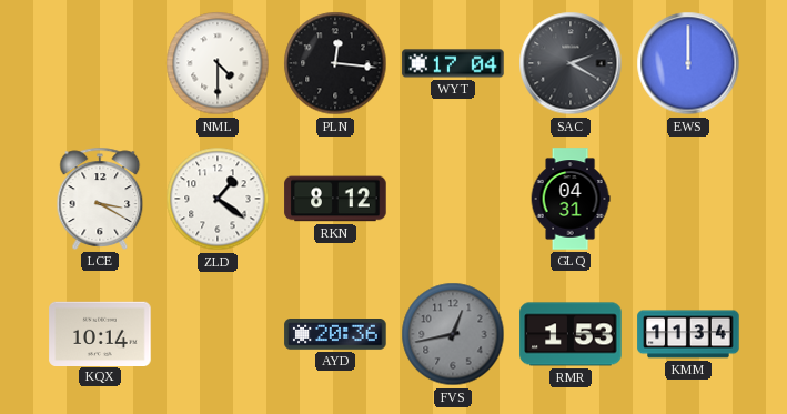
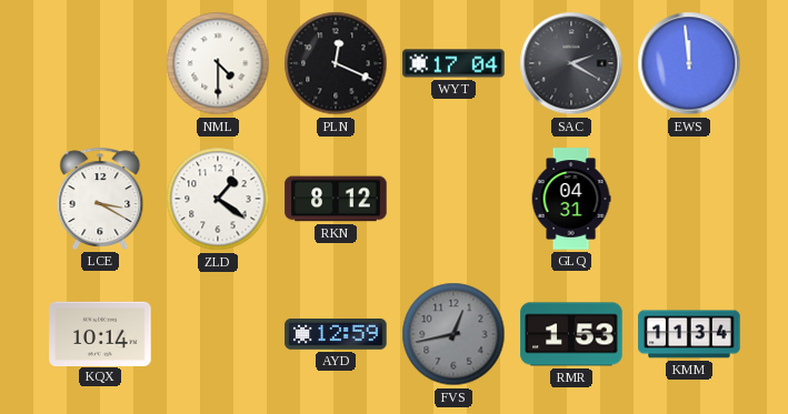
PLN: 12:16 -> 12:19 (336, 63)
EWS: 12:00 -> 11:59 (689, 63)
AYD: 20:36 -> 12:59 (336, 334)
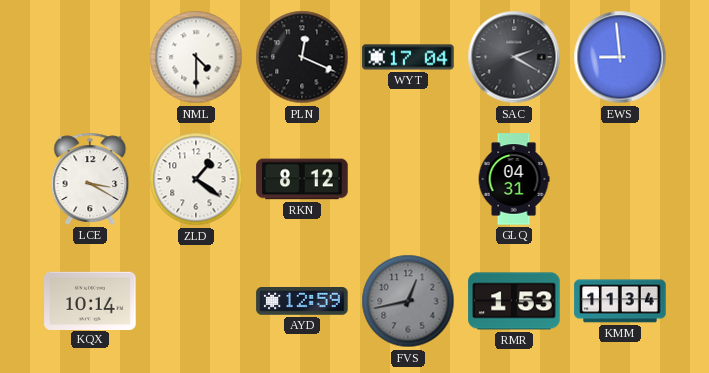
EWS: 11:59 -> 8:59 (620, 57)
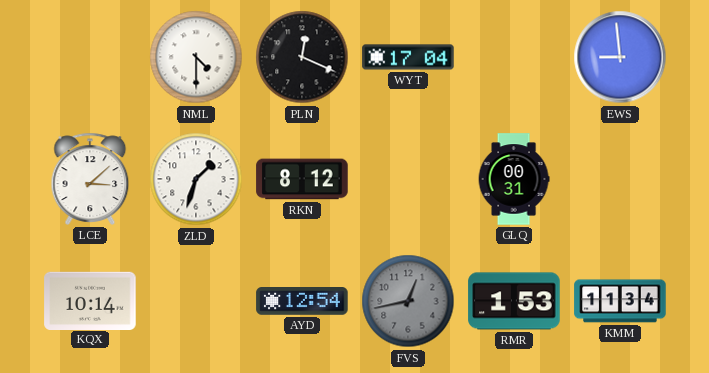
SAC: 2:20 -> none (514, 57)
LCE: 3:20 -> 3:08 (90, 179)
ZLD: 1:21 -> 1:33 (196, 179)
GLQ: 04:31 -> 00:31 (514, 179)
AYD: 12:59 -> 12:54 (302, 301)
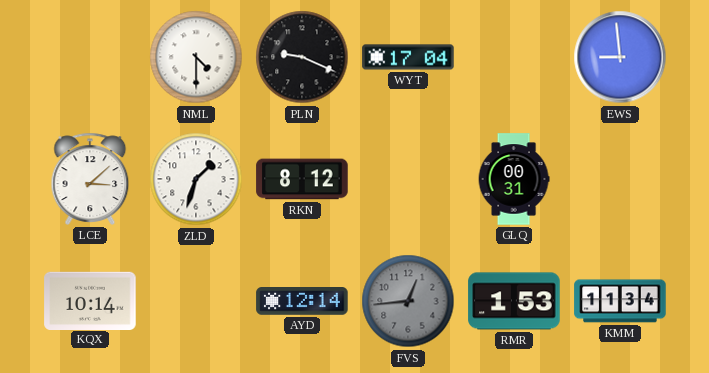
PLN: 12:19 -> 9:19 (302, 57)
AYD: 12:54 -> 12:14 (302, 301)
FVS: 12:43 -> 12:44 (408, 301)
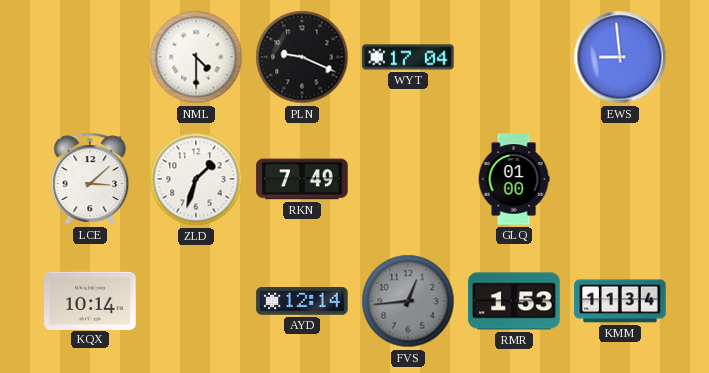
RKN: 8:12 -> 7:49 (302, 179)
GLQ: 00:31 -> 01:00 (514, 179)
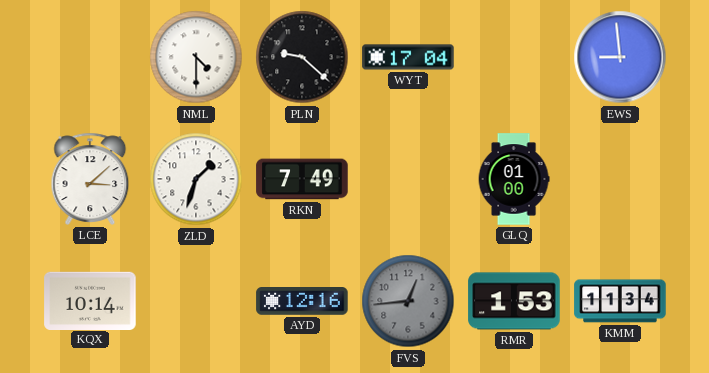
PLN: 9:19 -> 9:22 (302, 57)
AYD: 12:14 -> 12:16 (302, 301)
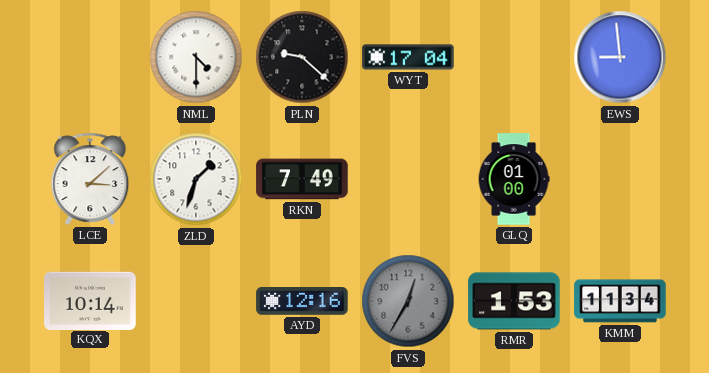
FVS: 12:44 -> 12:35 (408, 301)
